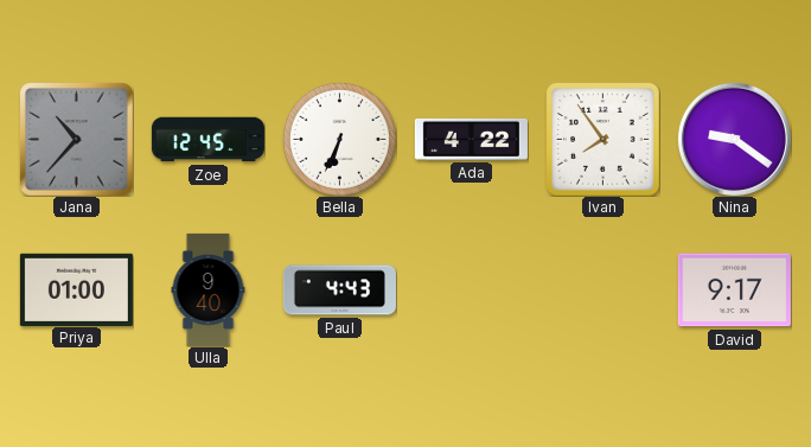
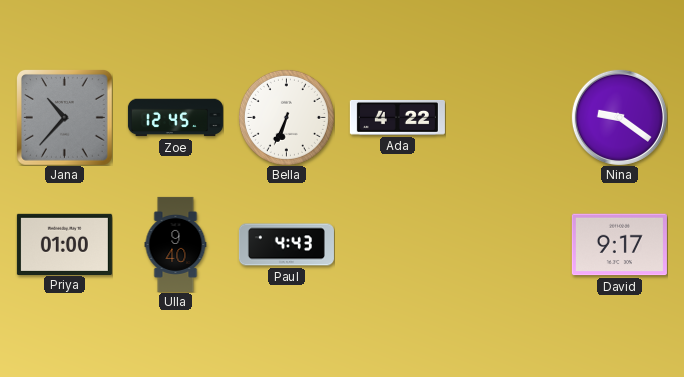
Ivan: 7:54 -> none (602, 139)
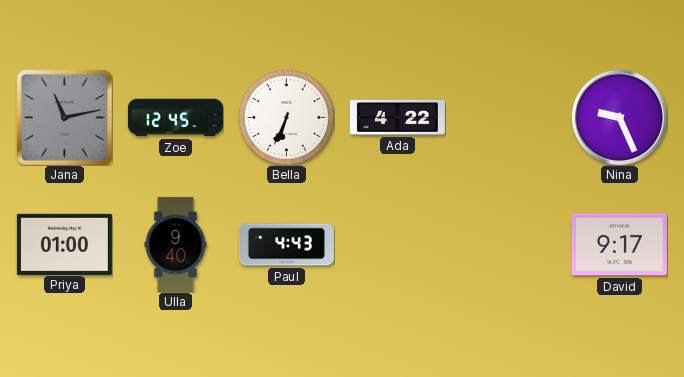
Jana: 10:37 -> 11:13 (64, 117)
Nina: 9:21 -> 9:26 (619, 117)
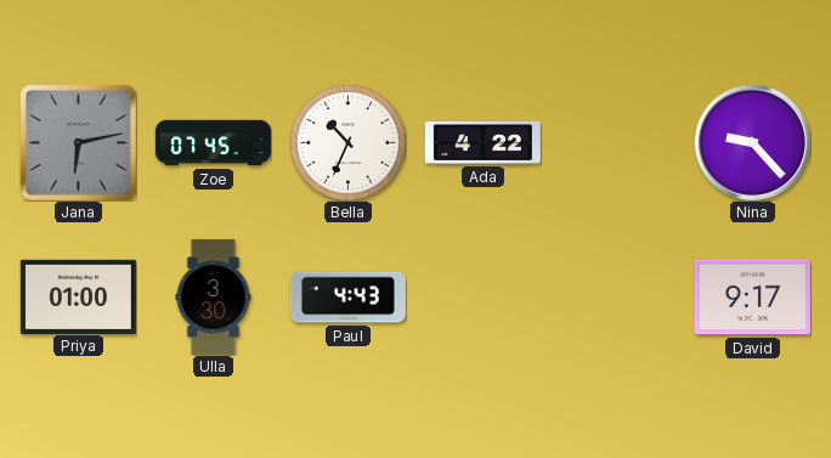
Jana: 11:13 -> 6:13 (78, 142)
Zoe: 12:45 -> 07:45 (213, 143)
Bella: 6:34 -> 10:34 (347, 142)
Nina: 9:26 -> 9:23 (752, 142)
Ulla: 9:40 -> 3:30 (214, 296)
